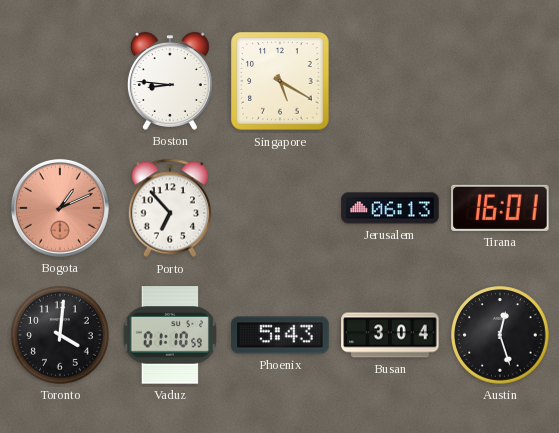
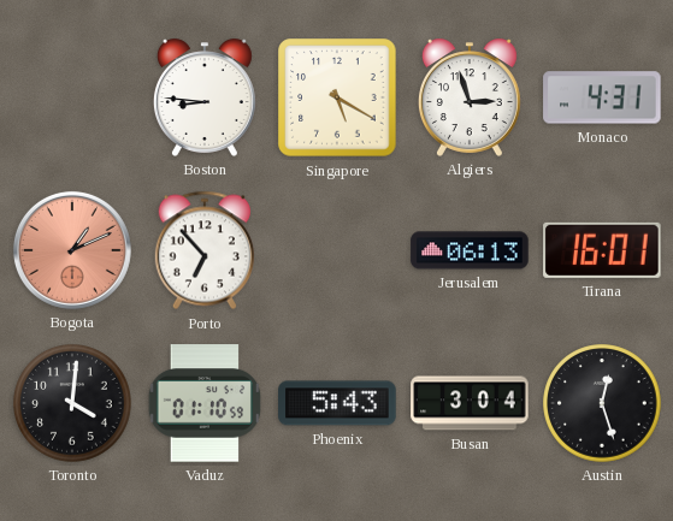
Algiers: none -> 2:57 (470, 97)
Monaco: none -> 4:31 (602, 97)
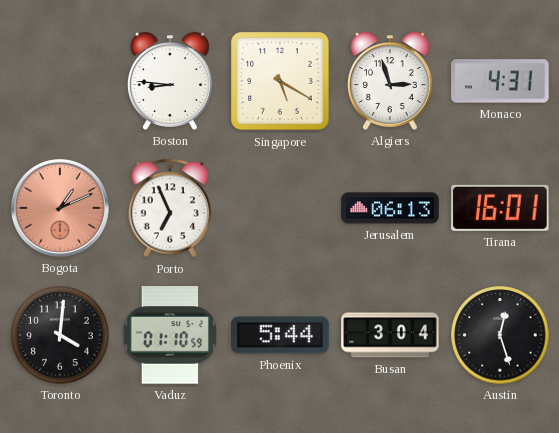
Porto: 6:53 -> 6:56 (169, 208)
Phoenix: 5:43 -> 5:44 (280, 335)
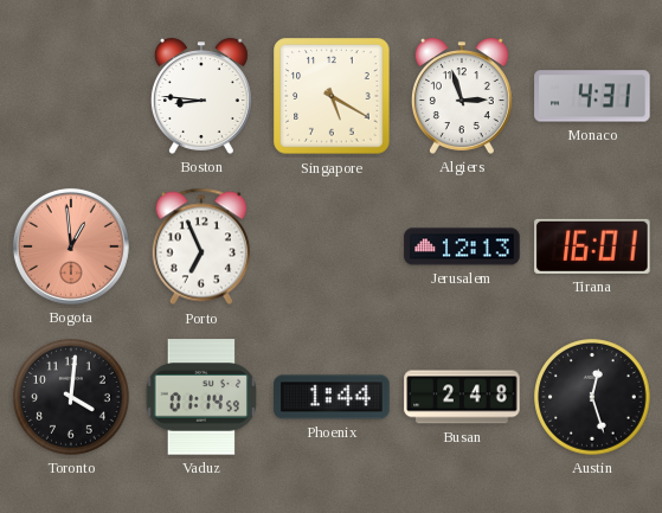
Bogota: 1:11 -> 12:59 (71, 246)
Jerusalem: 06:13 -> 12:13 (462, 246)
Vaduz: 01:10 -> 01:14 (200, 397)
Phoenix: 5:44 -> 1:44 (332, 397)
Busan: 3:04 -> 2:48 (462, 397)
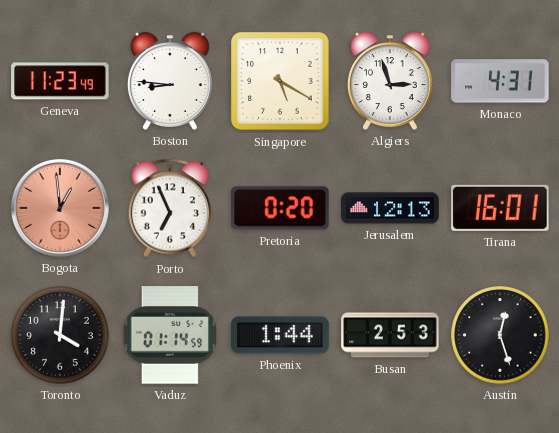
Geneva: none -> 11:23 (60, 81)
Pretoria: none -> 0:20 (280, 208)
Busan: 2:48 -> 2:53 (390, 335)
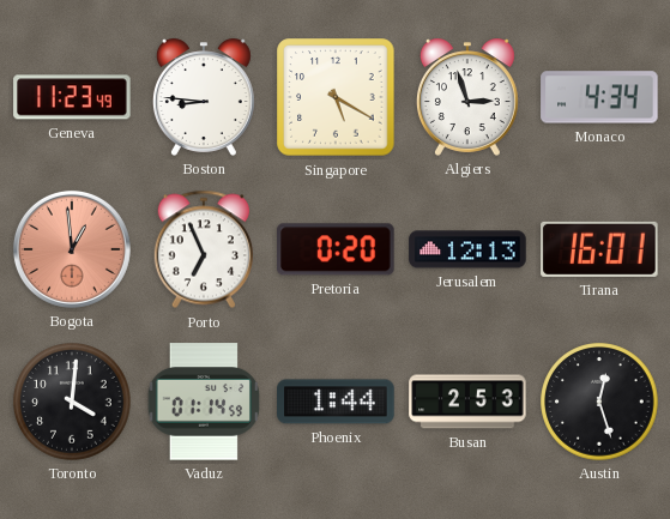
Monaco: 4:31 -> 4:34 (599, 97)
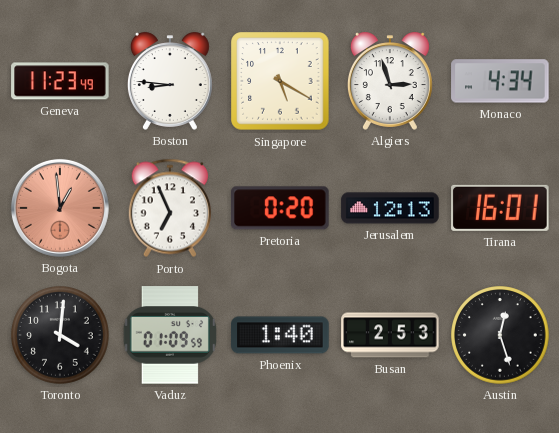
Vaduz: 01:14 -> 01:09 (169, 335)
Phoenix: 1:44 -> 1:40 (280, 335)
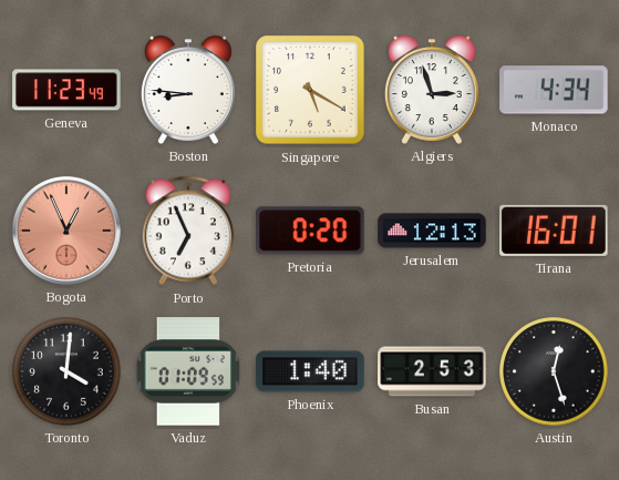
Bogota: 12:59 -> 12:56 (66, 231)
